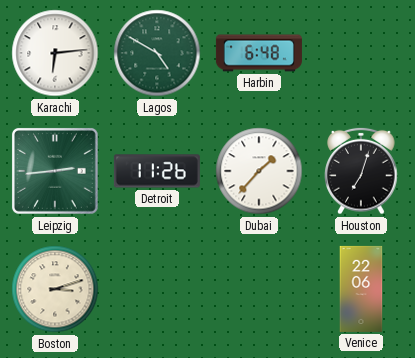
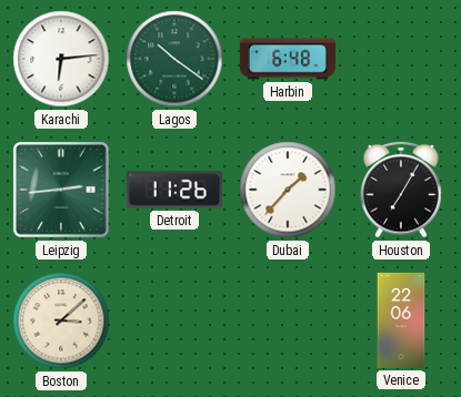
Lagos: 4:50 -> 10:21 (174, 59)
Houston: 7:03 -> 7:05 (401, 190)
Boston: 3:12 -> 3:08 (61, 320)
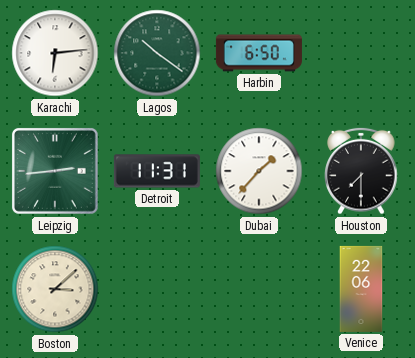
Harbin: 6:48 -> 6:50 (259, 53)
Detroit: 11:26 -> 11:31 (157, 171)
Houston: 7:05 -> 7:30 (361, 171)
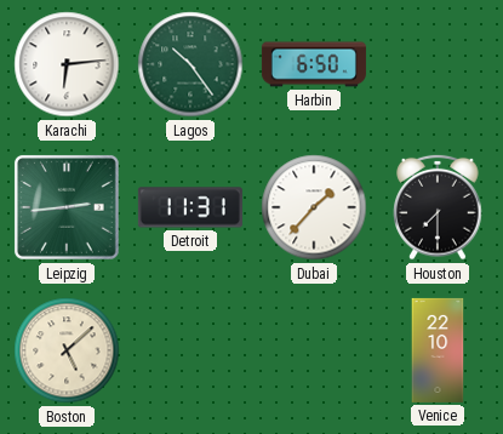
Lagos: 10:21 -> 10:24 (190, 64)
Boston: 3:08 -> 5:08 (67, 350)
Venice: 22:06 -> 22:10 (438, 350)
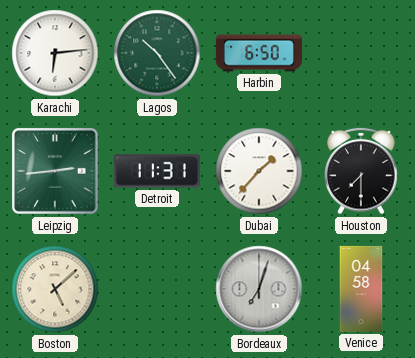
Bordeaux: none -> 7:03 (259, 289)
Venice: 22:10 -> 04:58 (361, 289)
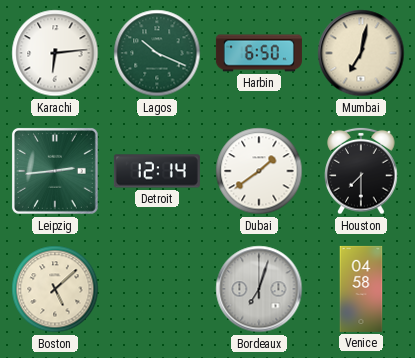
Lagos: 10:24 -> 10:19 (157, 53)
Mumbai: none -> 7:02 (361, 53)
Detroit: 11:31 -> 12:14 (157, 171)
Dubai: 1:37 -> 1:39 (259, 171)
